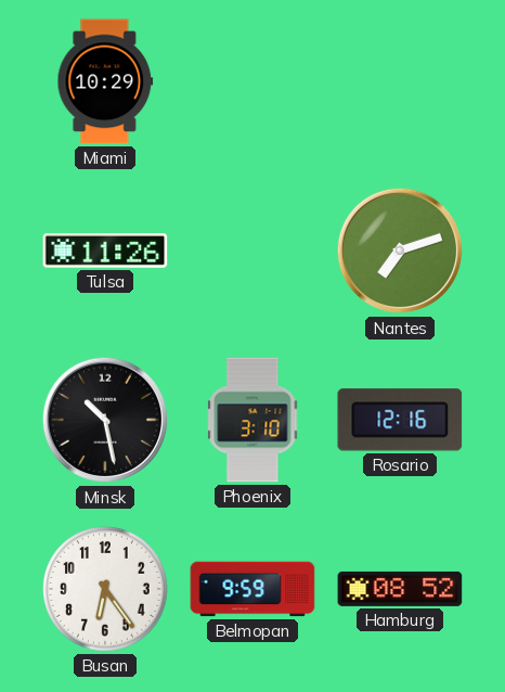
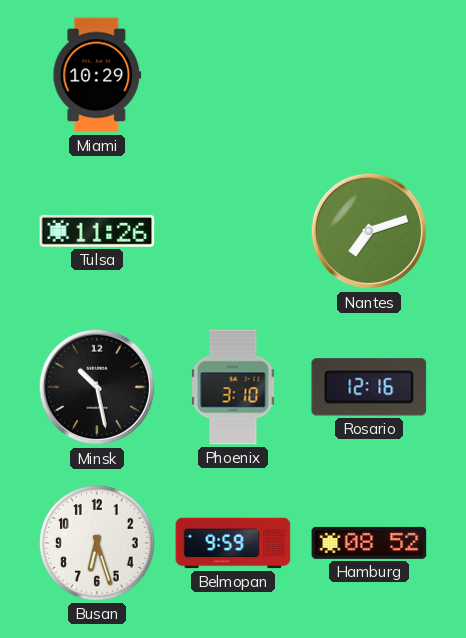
Busan: 6:24 -> 6:27 (98, 544)
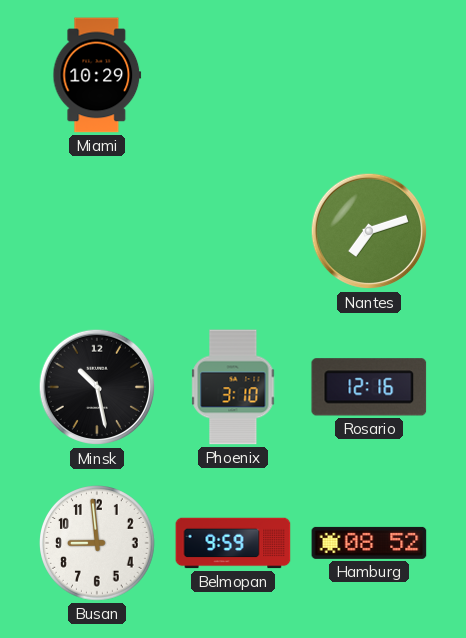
Tulsa: 11:26 -> none (97, 231)
Busan: 6:27 -> 8:59 (98, 544)
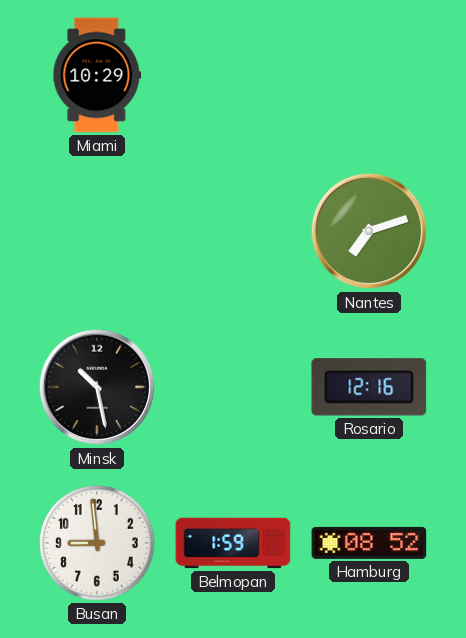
Phoenix: 3:10 -> none (233, 387)
Belmopan: 9:59 -> 1:59 (233, 543)
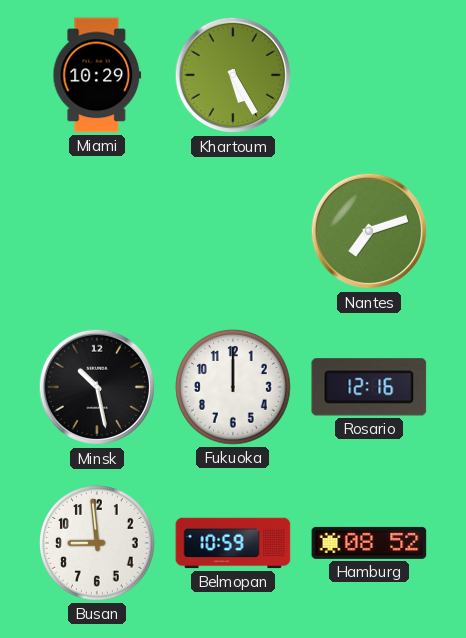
Khartoum: none -> 5:25 (233, 75)
Fukuoka: none -> 12:00 (234, 388)
Belmopan: 1:59 -> 10:59 (233, 543)
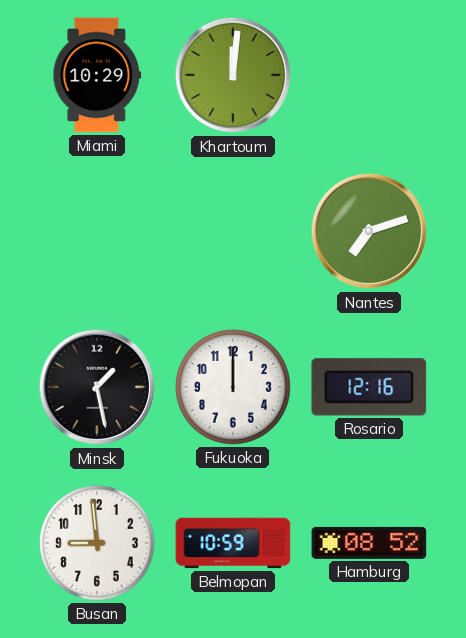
Khartoum: 5:25 -> 12:01 (233, 75)
Minsk: 10:28 -> 1:28 (97, 387)
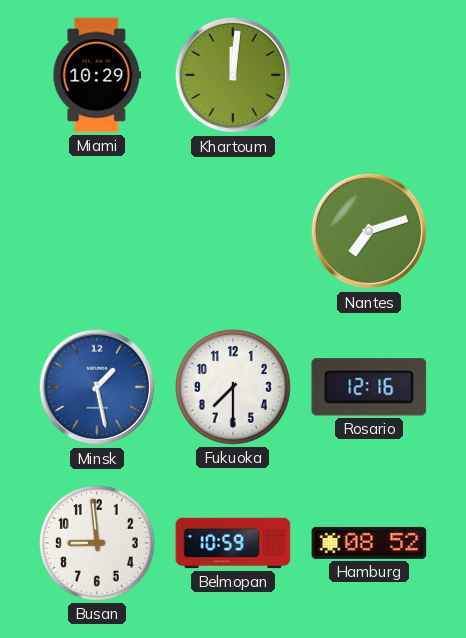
Minsk dial: black -> blue (97, 387)
Fukuoka: 12:00 -> 7:30 (234, 388)
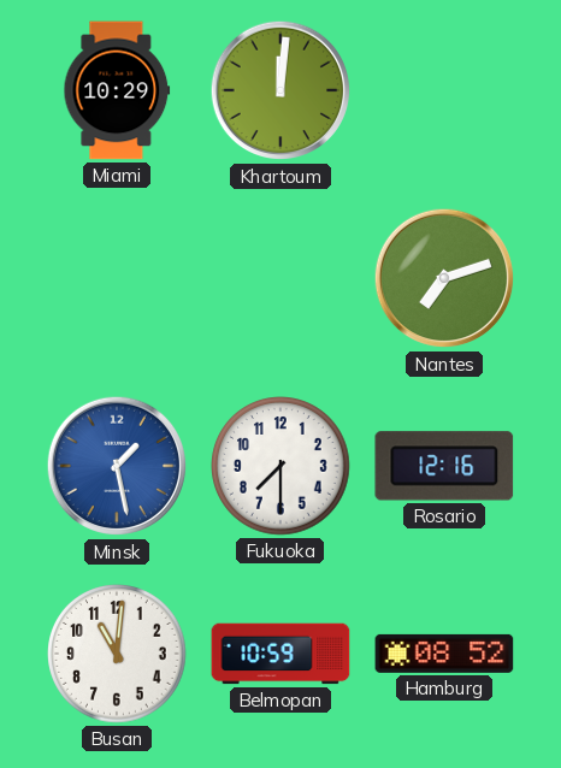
Busan: 8:59 -> 11:01 (118, 655)
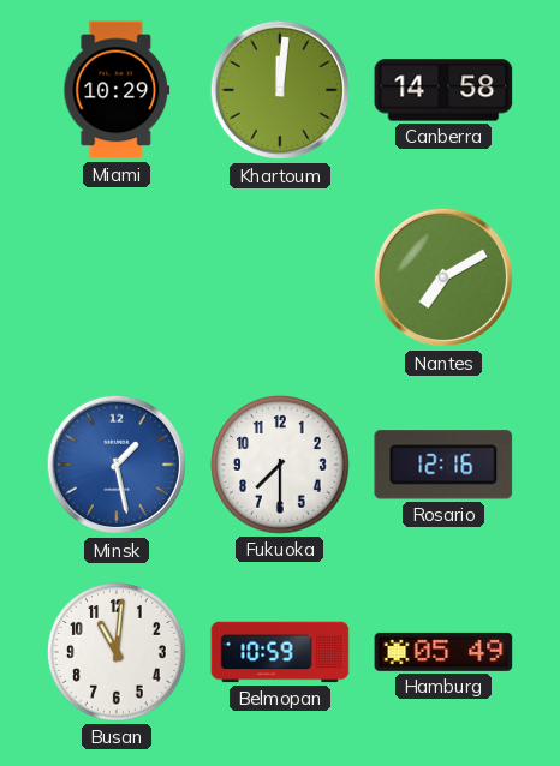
Canberra: none -> 14:58 (443, 90)
Nantes: 7:12 -> 7:10 (443, 277)
Hamburg: 08:52 -> 05:49 (443, 652)
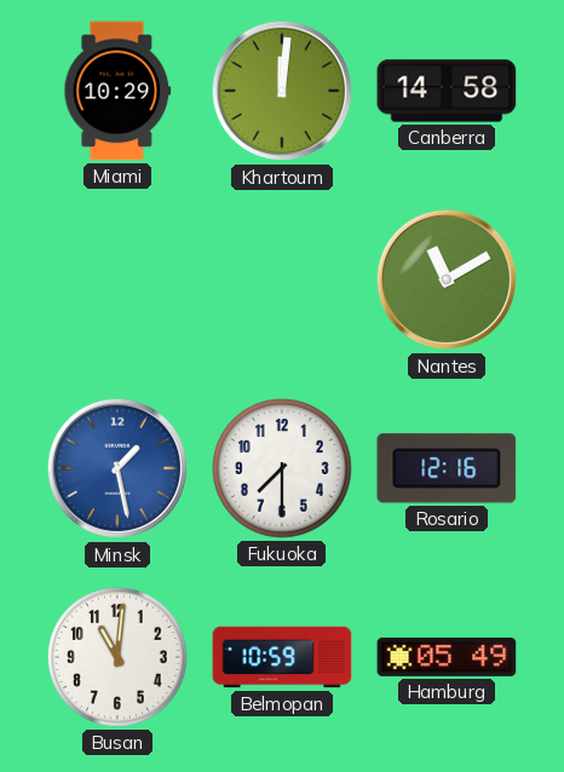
Nantes: 7:10 -> 11:10 (447, 280)
